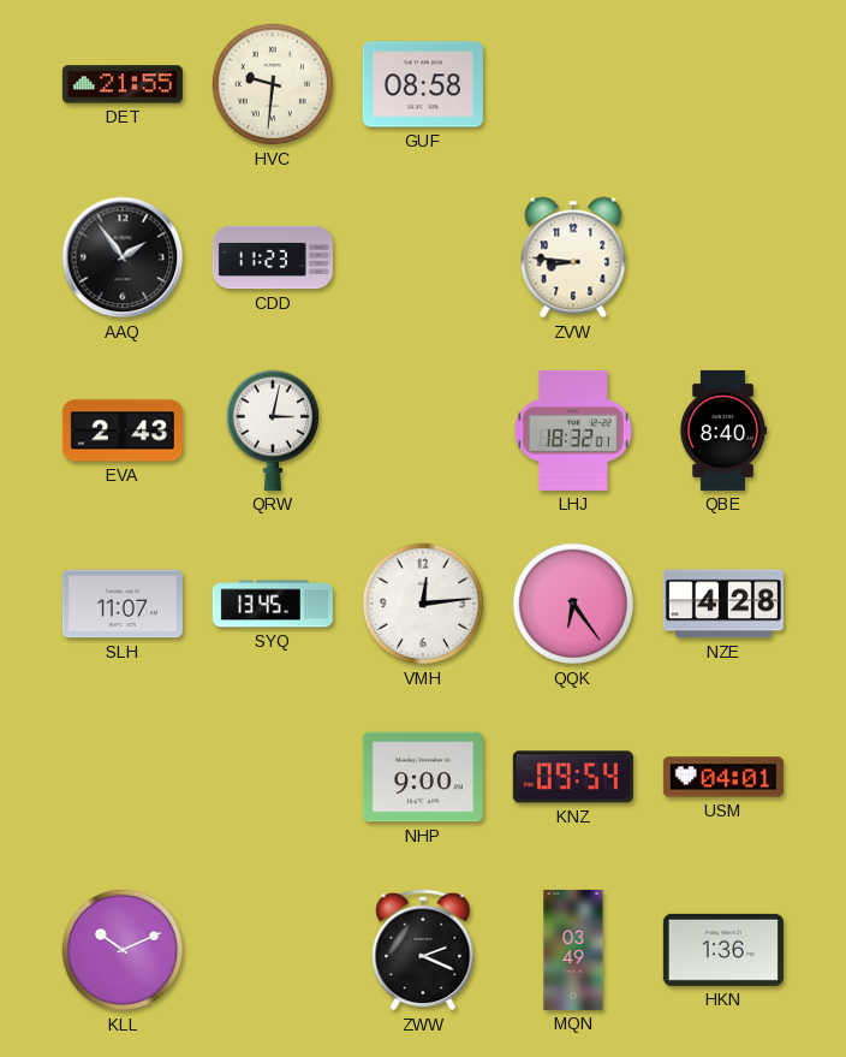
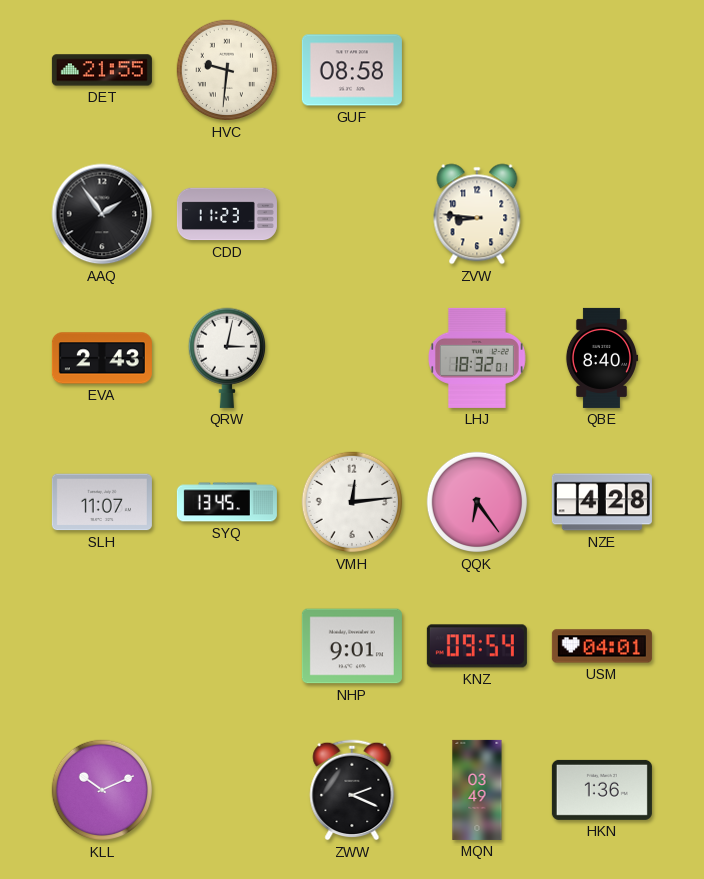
NHP: 9:00 -> 9:01 (352, 646)
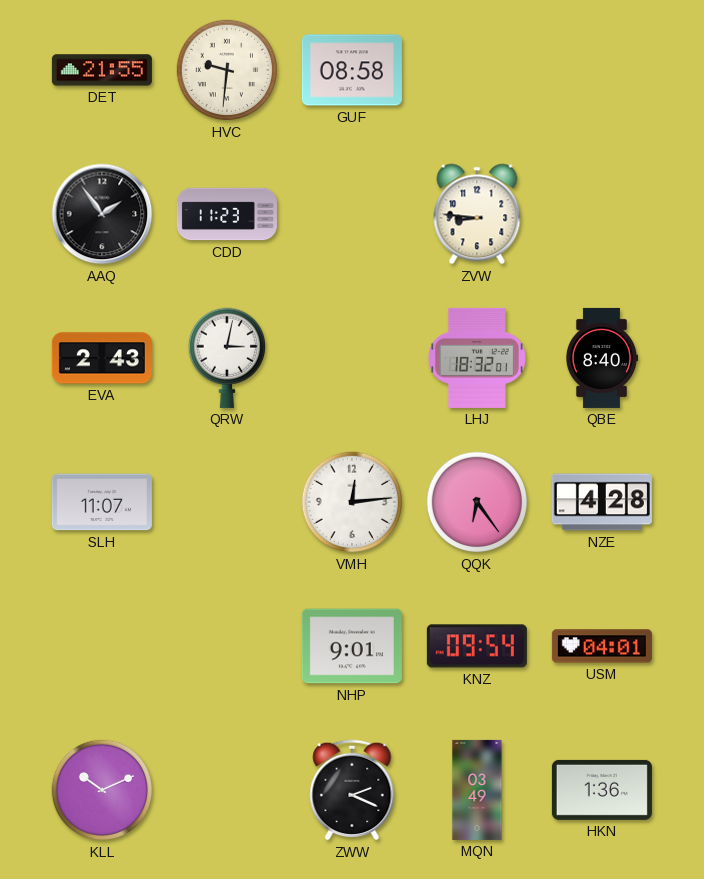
SYQ: 13:45 -> none (227, 502)
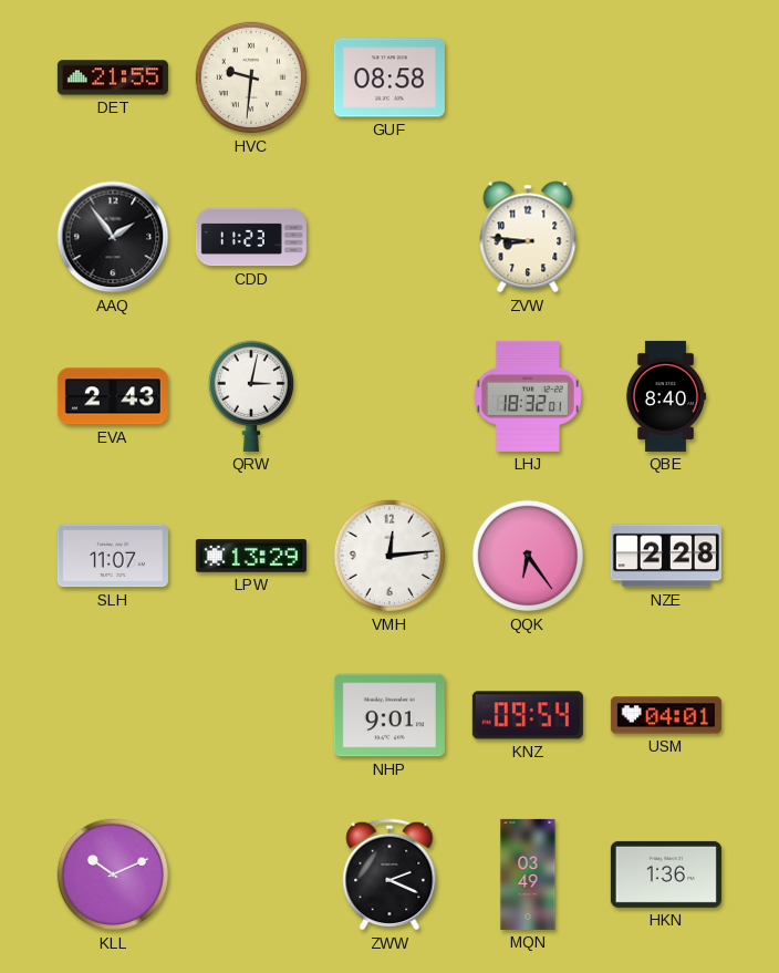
LPW: none -> 13:29 (251, 557)
NZE: 4:28 -> 2:28 (666, 556)
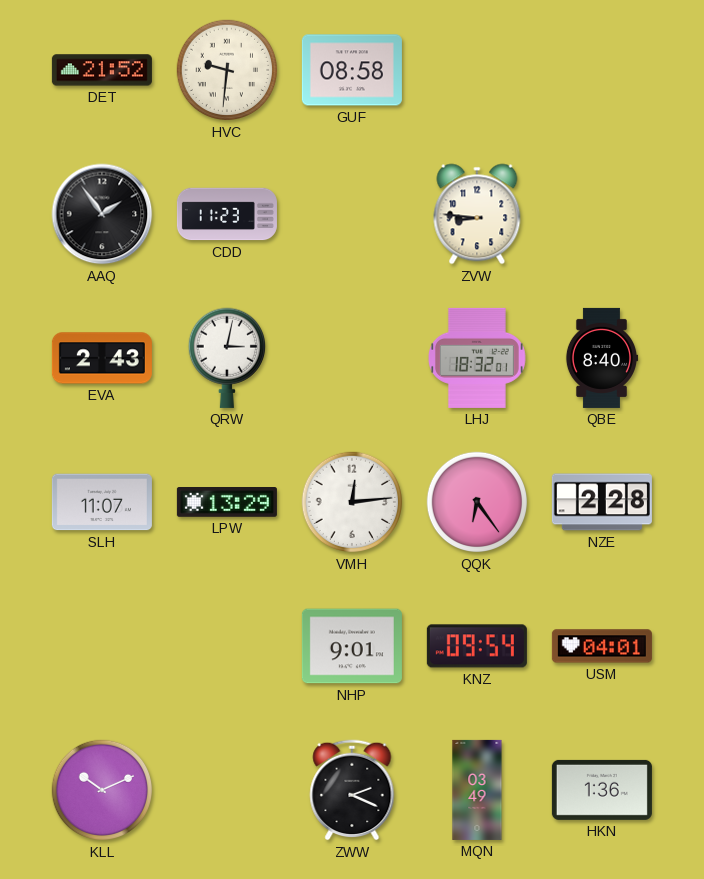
DET: 21:55 -> 21:52 (102, 70)
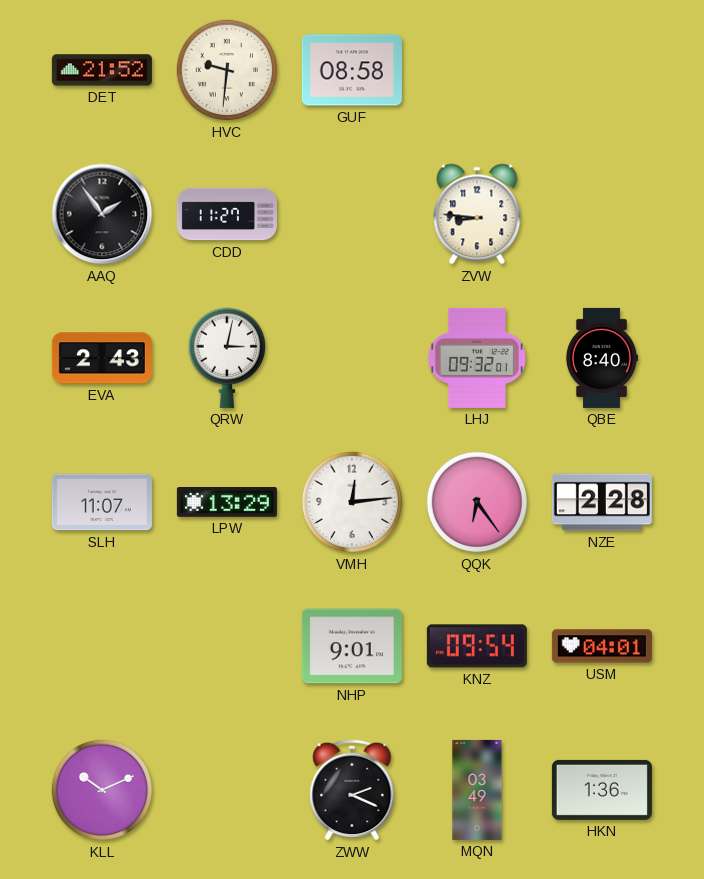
CDD: 11:23 -> 11:27 (227, 214)
LHJ: 18:32 -> 09:32 (477, 358)
